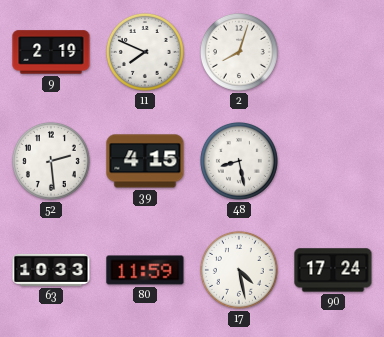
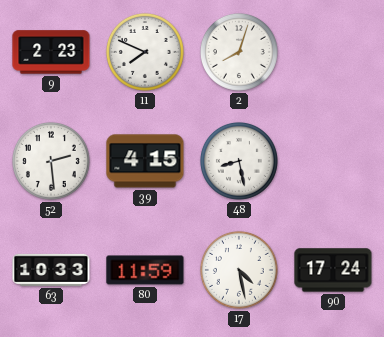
9: 2:19 -> 2:23 (51, 52)
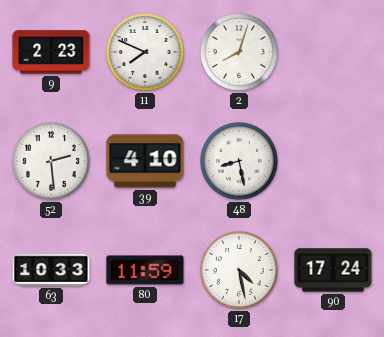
39: 4:15 -> 4:10 (145, 161)
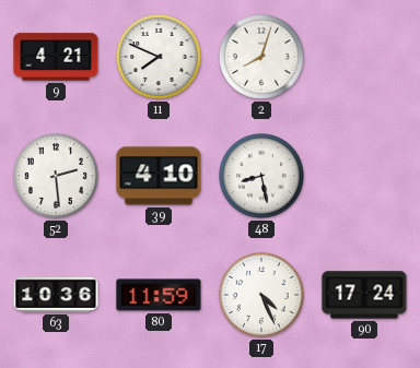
9: 2:23 -> 4:21 (56, 57)
63: 10:33 -> 10:36 (56, 295)
17: 4:28 -> 4:26 (261, 295)
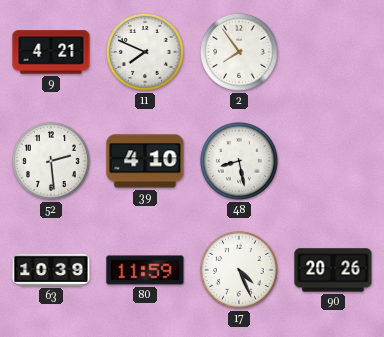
2: 8:03 -> 7:54 (239, 52)
63: 10:36 -> 10:39 (51, 270)
90: 17:24 -> 20:26 (333, 270)
